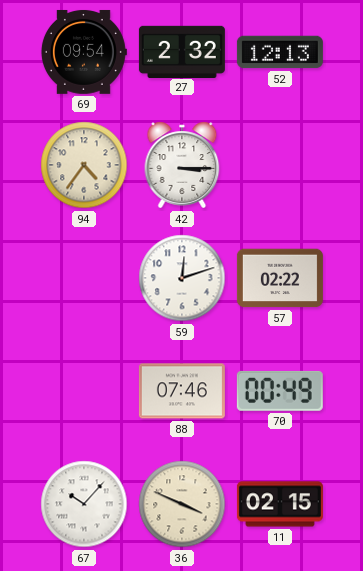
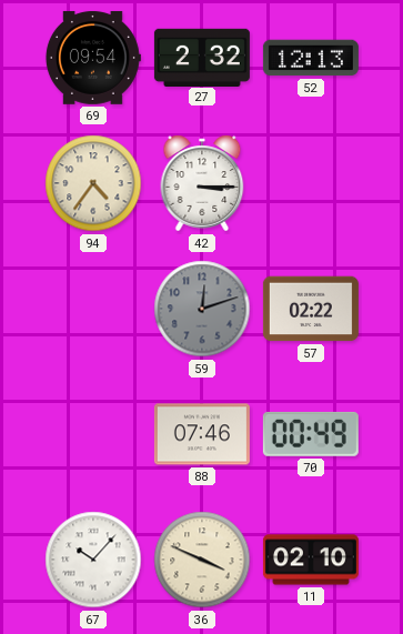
59 dial: white -> grey (202, 309)
11: 02:15 -> 02:10 (311, 560)
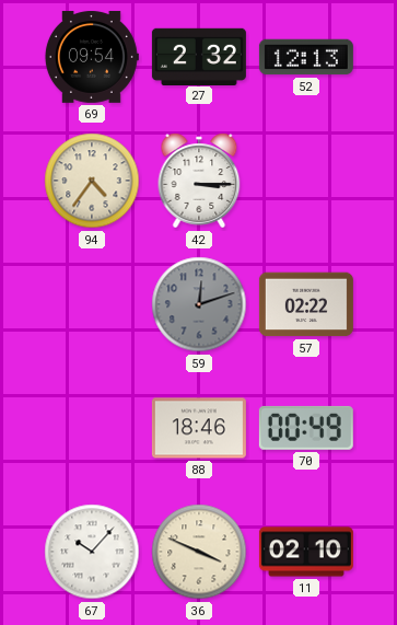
88: 07:46 -> 18:46 (199, 428)
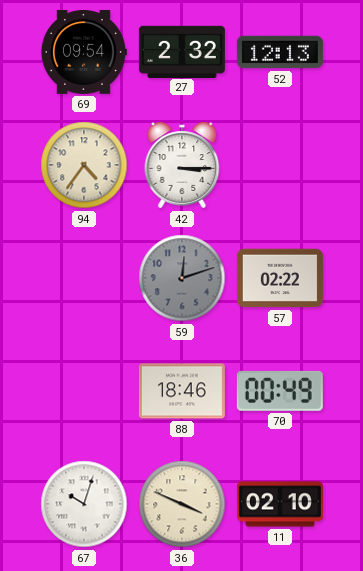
67: 10:07 -> 10:03 (84, 504)
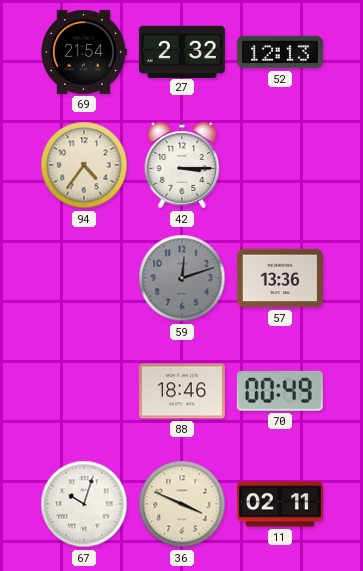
69: 09:54 -> 21:54 (83, 52)
57: 02:22 -> 13:36 (280, 278)
11: 02:10 -> 02:11 (280, 504)
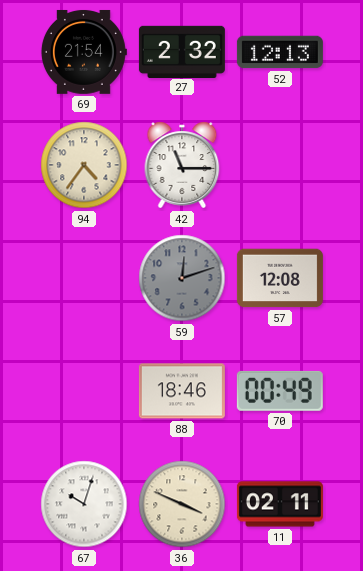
42: 3:15 -> 11:15 (182, 165)
57: 13:36 -> 12:08 (280, 278)
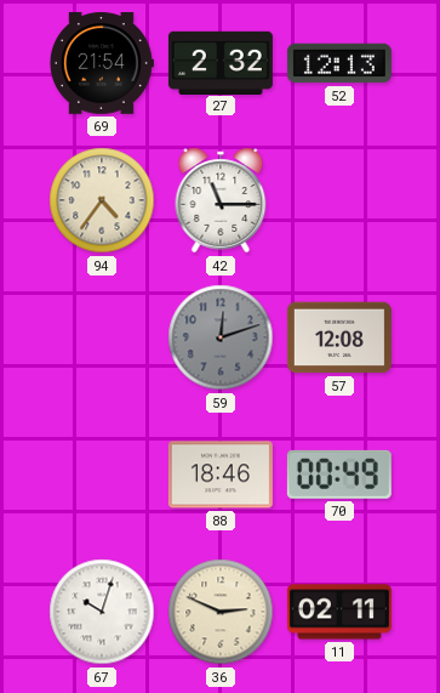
36: 3:49 -> 2:49 (221, 612)
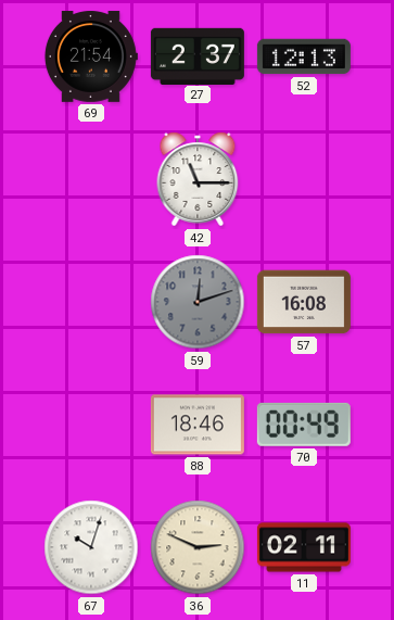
27: 2:32 -> 2:37 (198, 55)
94: 4:36 -> none (102, 200)
57: 12:08 -> 16:08 (304, 302)
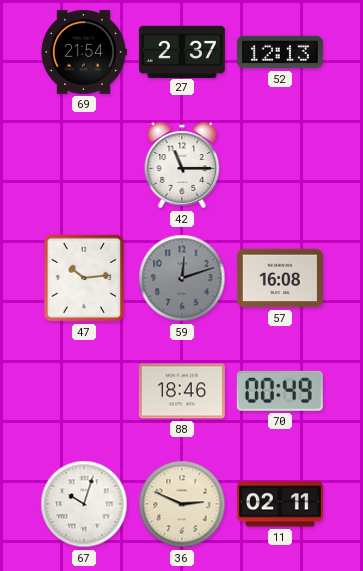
47: none -> 10:14 (84, 278)
